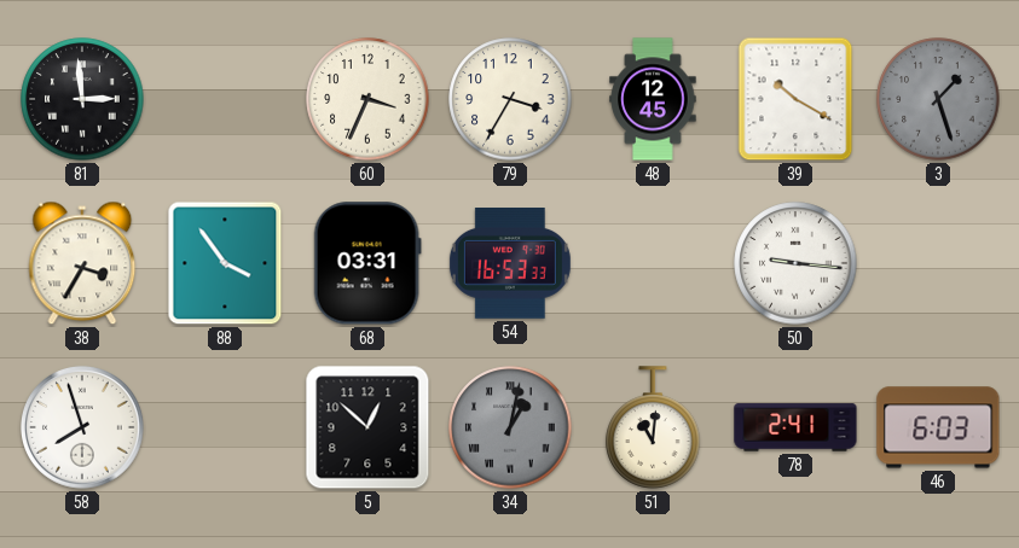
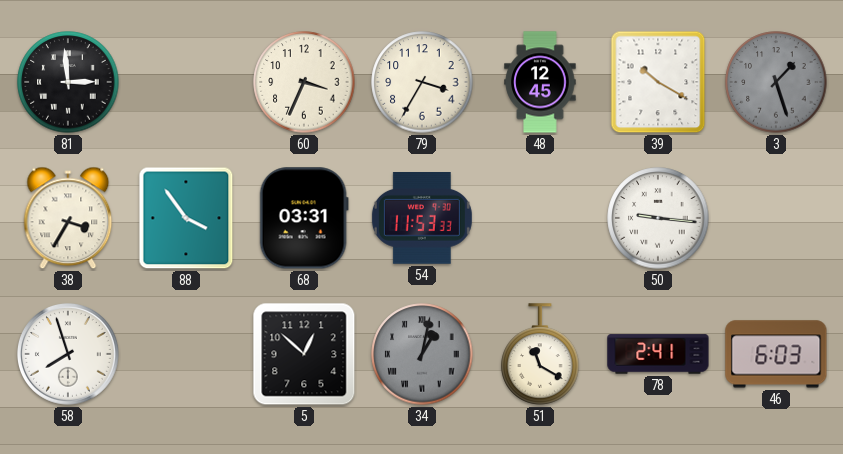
54: 16:53 -> 11:53 (422, 219)
51: 11:01 -> 11:20 (540, 354)
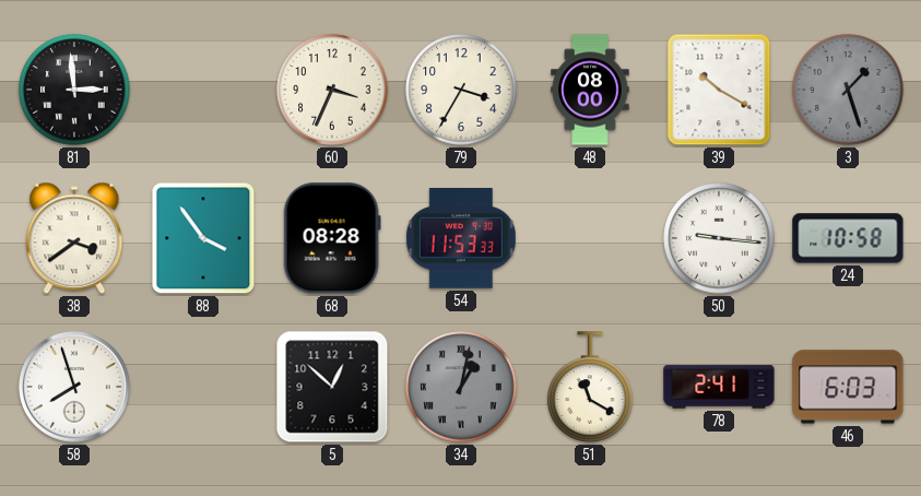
48: 12:45 -> 08:00 (590, 90)
38: 3:35 -> 3:39 (74, 238)
68: 03:31 -> 08:28 (332, 238)
24: none -> 10:58 (848, 238)
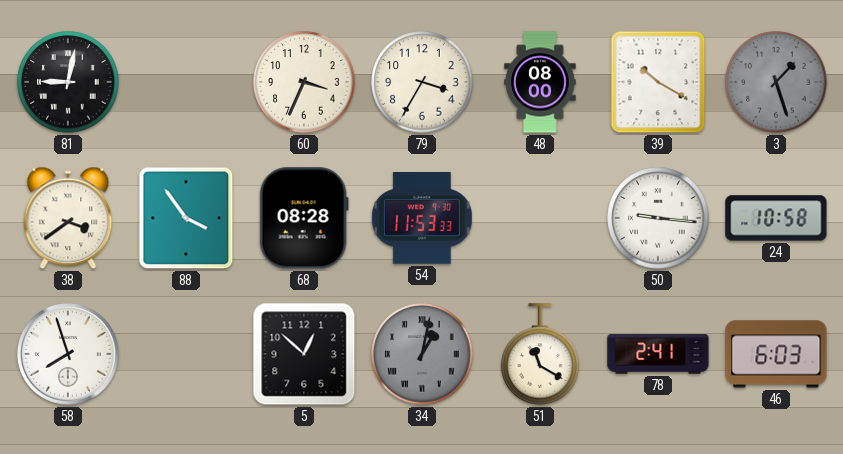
81: 2:59 -> 9:02 (68, 82)
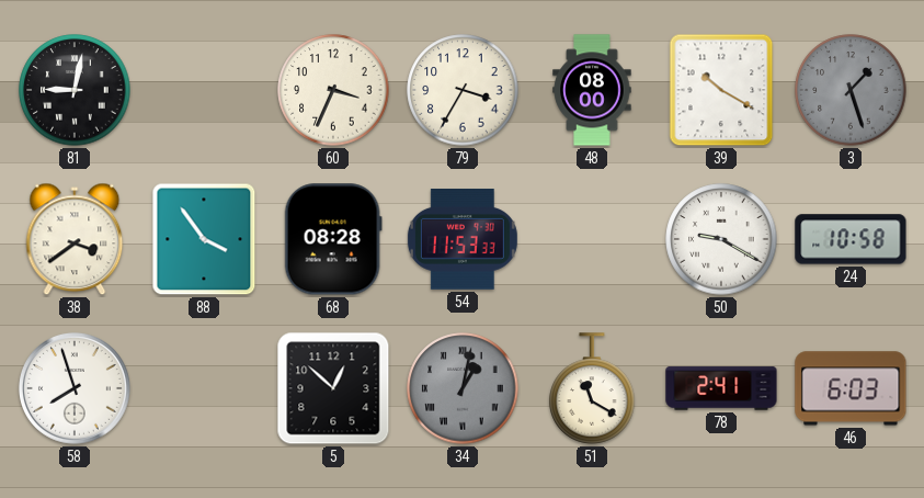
50: 9:16 -> 9:20 (721, 239)
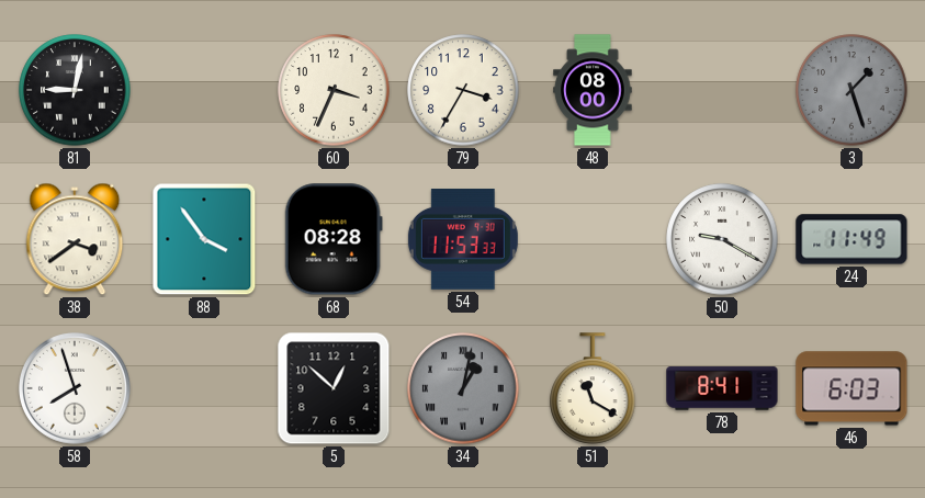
39: 10:20 -> none (721, 90)
24: 10:58 -> 11:49 (851, 239)
78: 2:41 -> 8:41 (722, 388)
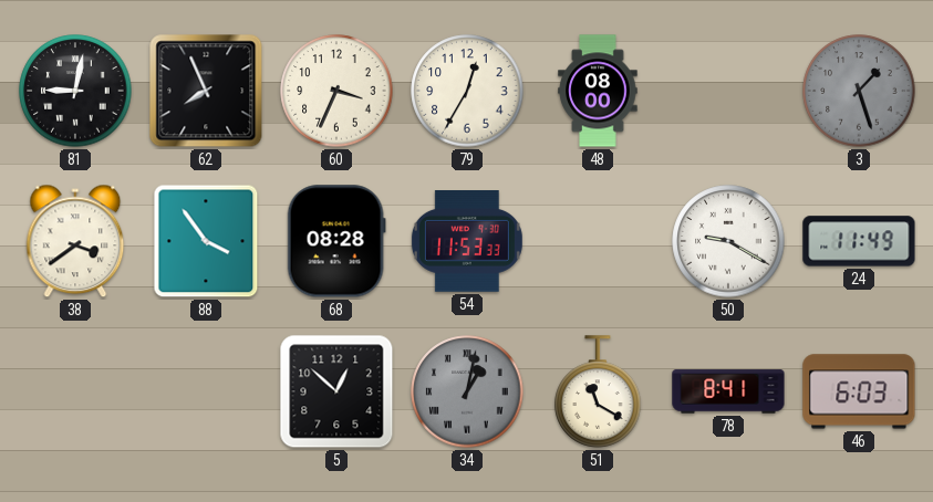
62: none -> 7:56 (206, 91)
79: 3:35 -> 12:35 (467, 91)
58: 7:57 -> none (75, 388)
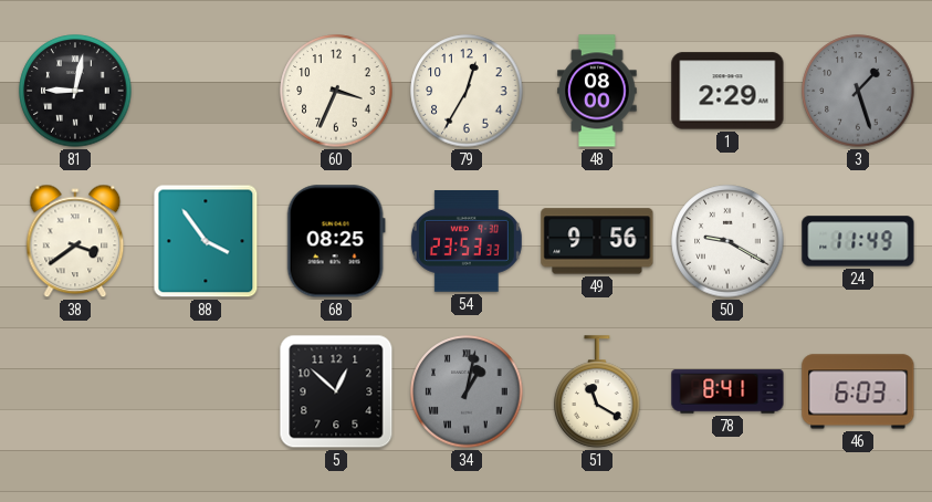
62: 7:56 -> none (206, 91)
1: none -> 2:29 (727, 91)
68: 08:28 -> 08:25 (336, 241)
54: 11:53 -> 23:53 (467, 242)
49: none -> 9:56 (597, 241)
